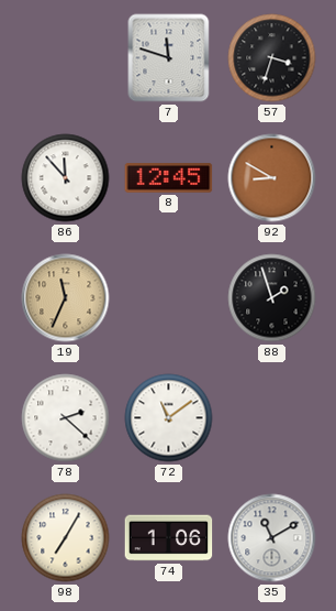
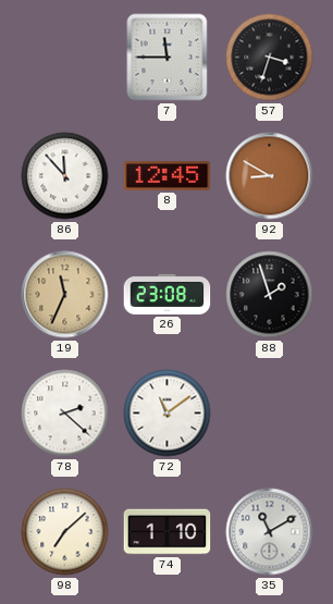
7: 11:48 -> 11:45 (168, 58)
26: none -> 23:08 (168, 294)
98: 7:05 -> 7:08 (65, 532)
74: 1:06 -> 1:10 (168, 532)
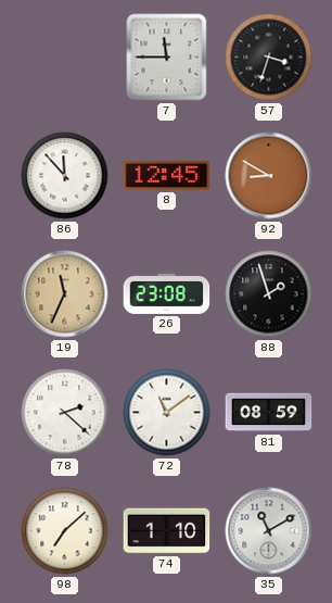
81: none -> 08:59 (269, 413)
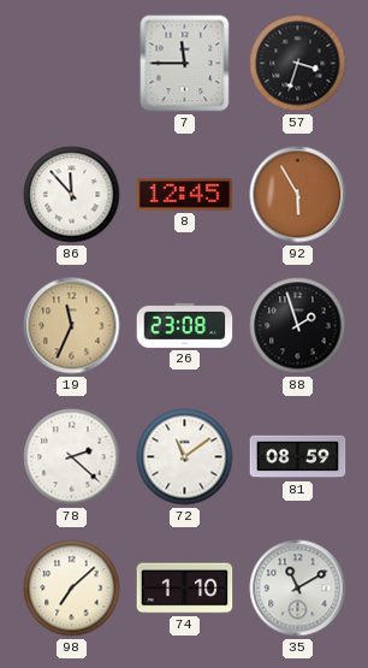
92: 8:50 -> 5:55 (298, 195)
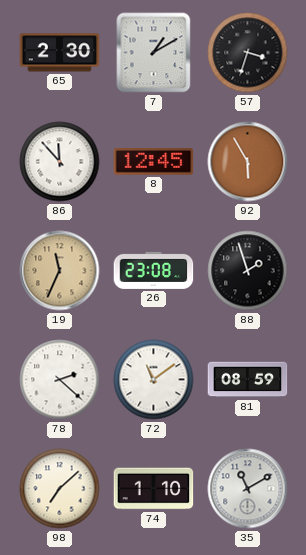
65: none -> 2:30 (60, 53)
7: 11:45 -> 1:10 (154, 53)
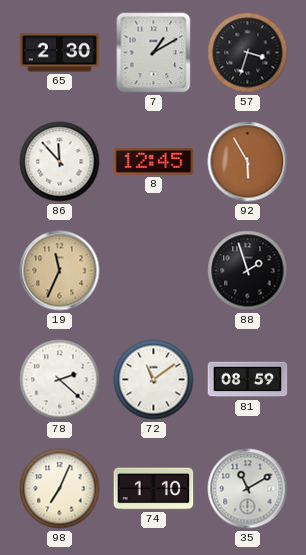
26: 23:08 -> none (154, 270)
98: 7:08 -> 7:04 (60, 489)
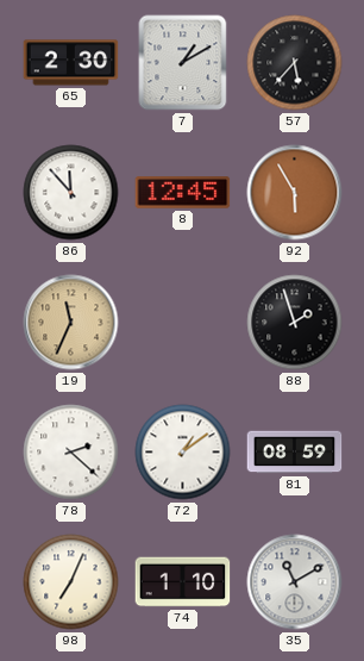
57: 3:33 -> 5:37 (295, 63)
72: 11:09 -> 1:09 (183, 453)
